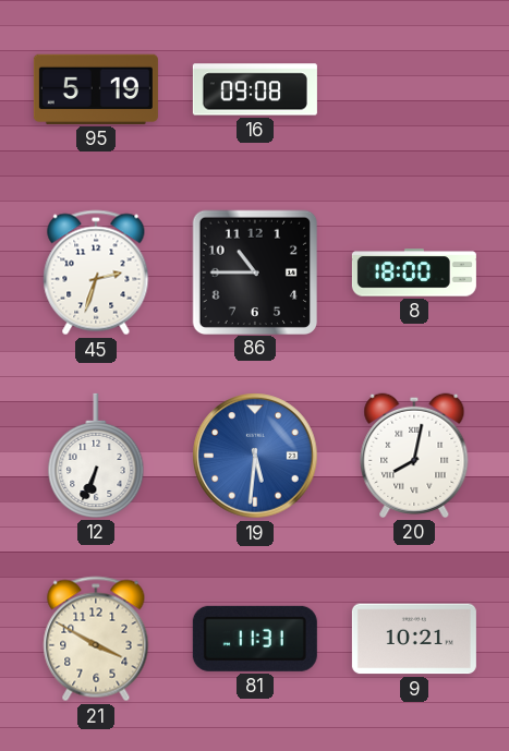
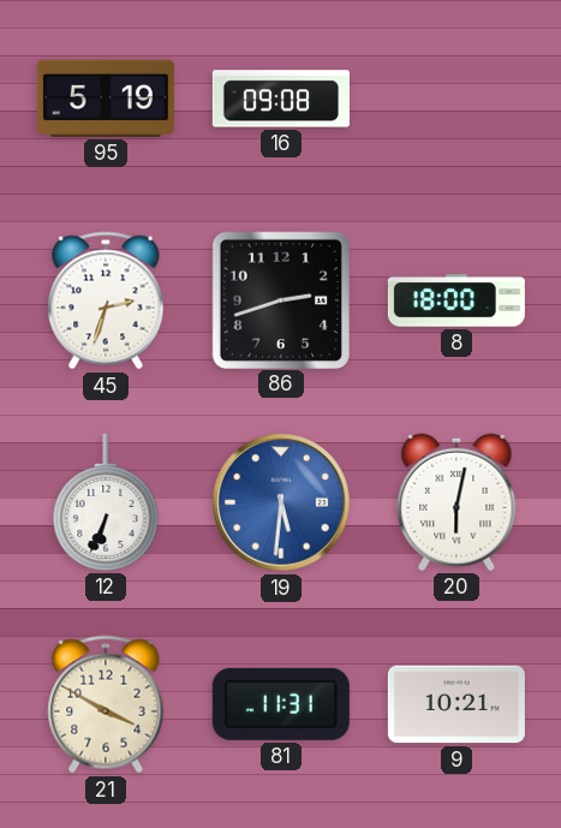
86: 10:45 -> 2:42 (280, 299)
20: 8:02 -> 6:02 (456, 502)
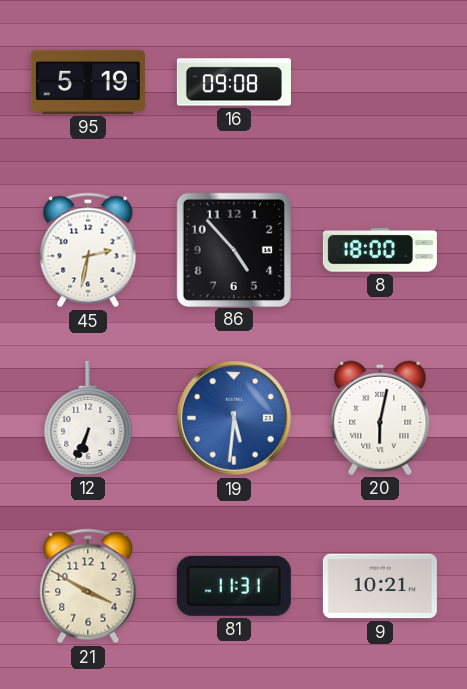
45: 2:33 -> 2:32 (88, 250)
86: 2:42 -> 4:53 (233, 249)
